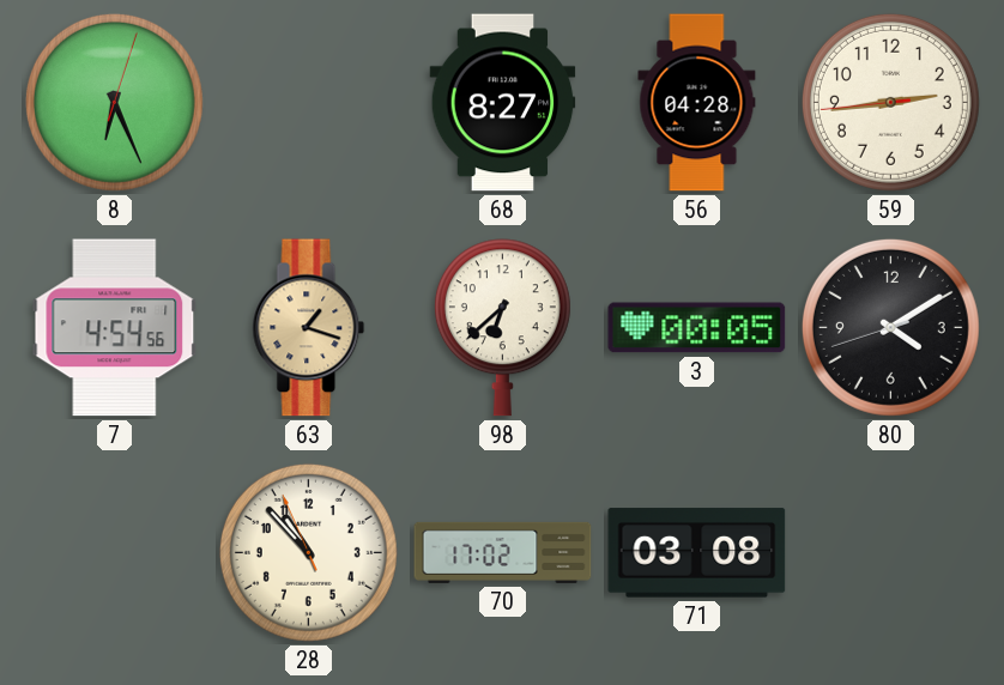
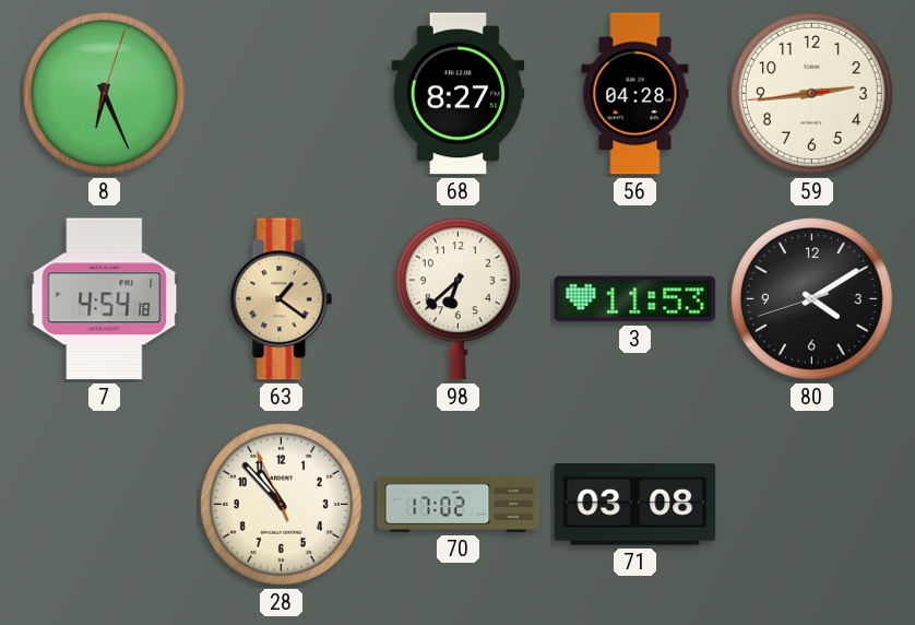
7: 4:54:56 -> 4:54:18 (105, 299)
63: 1:18 -> 1:21 (282, 299)
3: 00:05 -> 11:53 (635, 299)
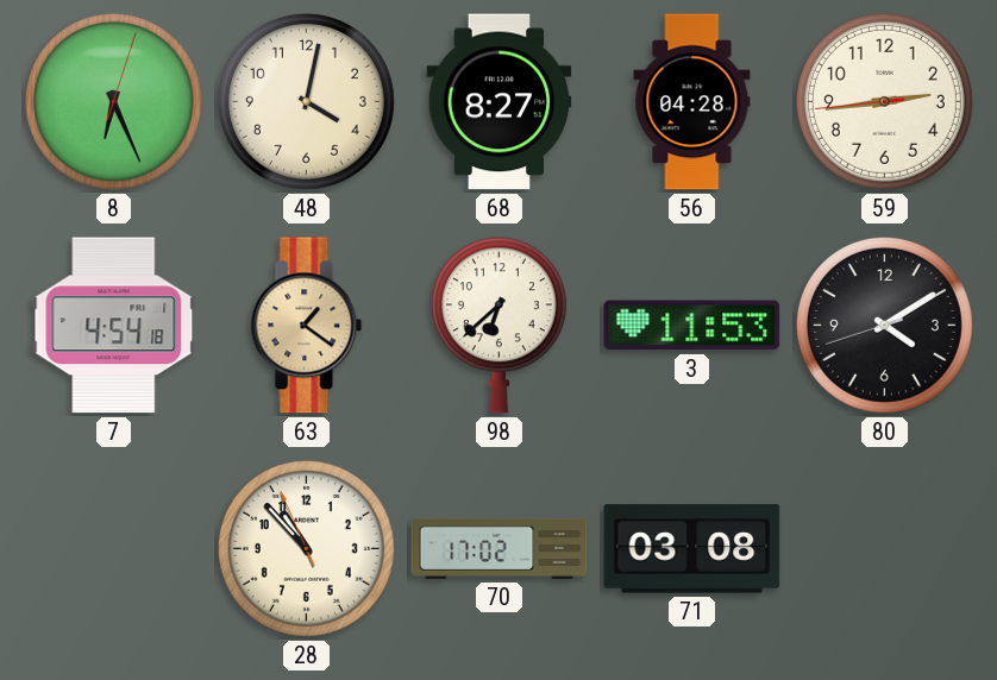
48: none -> 4:02 (306, 101)
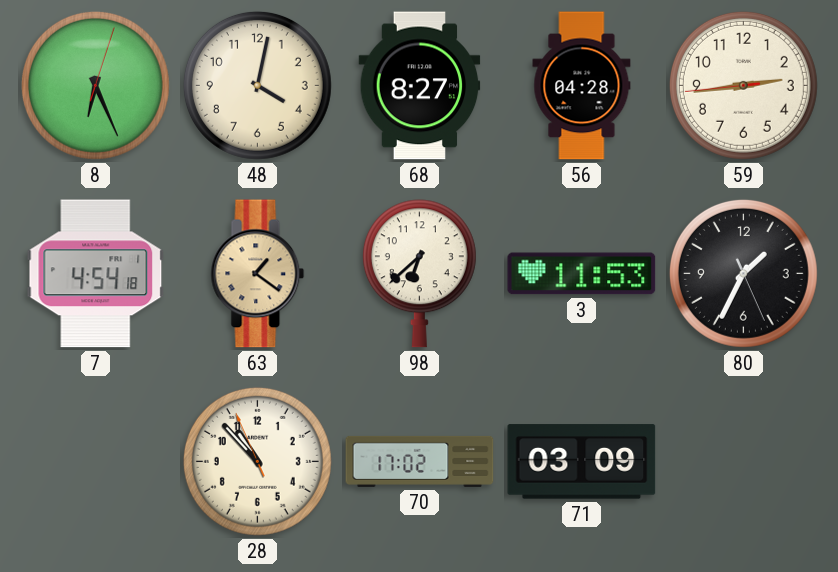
80: 4:09 -> 1:34 (743, 273)
71: 03:08 -> 03:09 (582, 462)
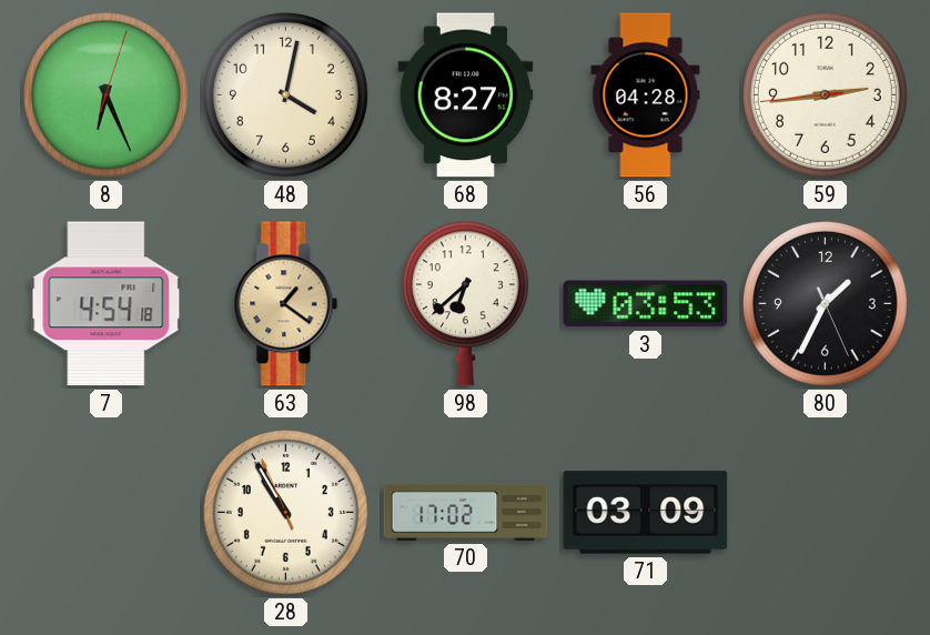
3: 11:53 -> 03:53 (646, 304)
28: 10:52 -> 10:54 (285, 512)
